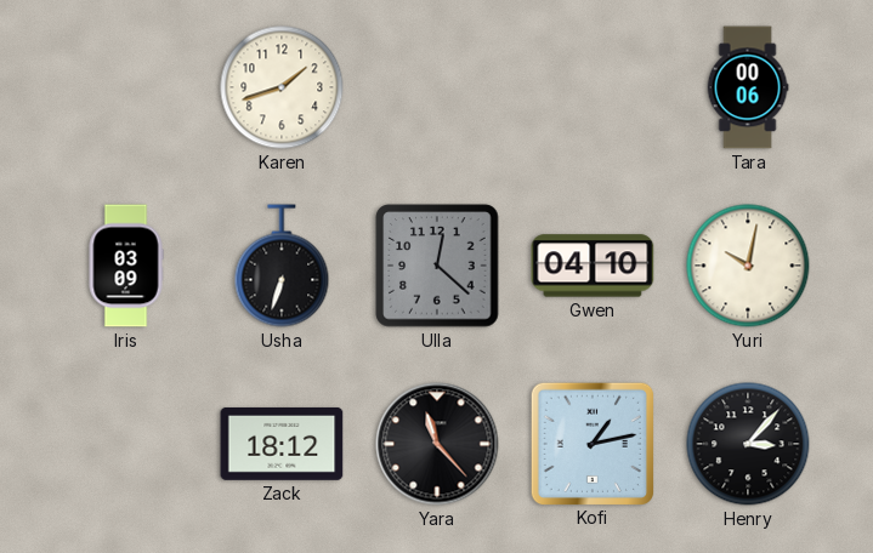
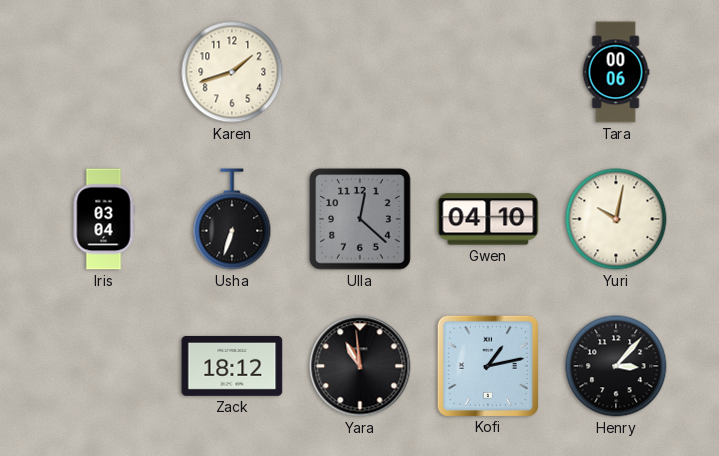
Iris: 03:09 -> 03:04 (104, 219)
Yara: 11:23 -> 10:59 (360, 366)
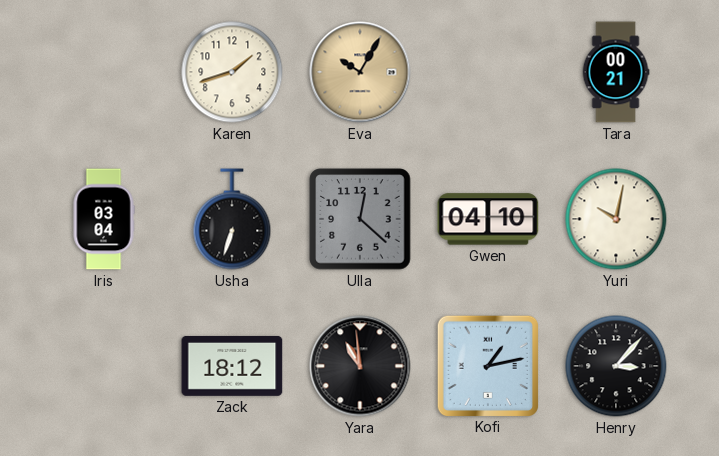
Eva: none -> 10:05 (360, 72)
Tara: 00:06 -> 00:21 (616, 72)
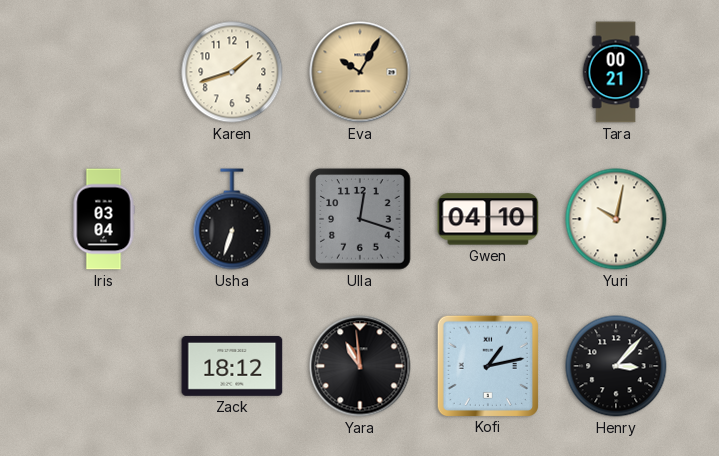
Ulla: 12:22 -> 12:18 (360, 219)
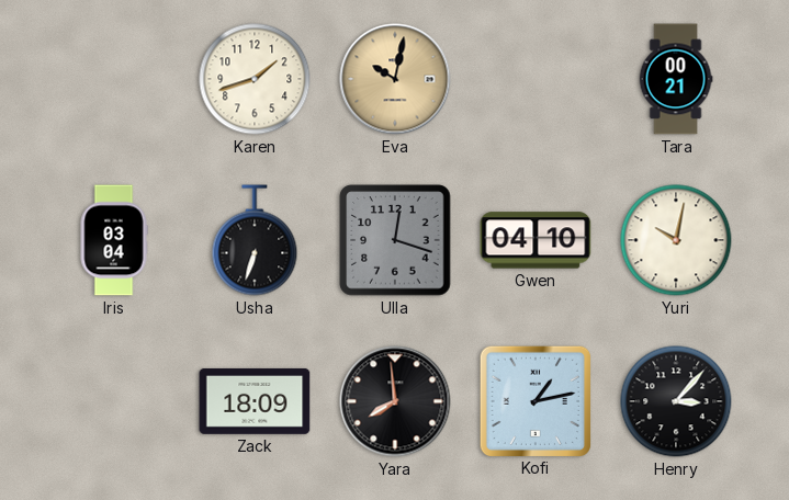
Eva: 10:05 -> 10:02 (395, 79)
Zack: 18:12 -> 18:09 (255, 401)
Yara: 10:59 -> 7:59 (395, 401)
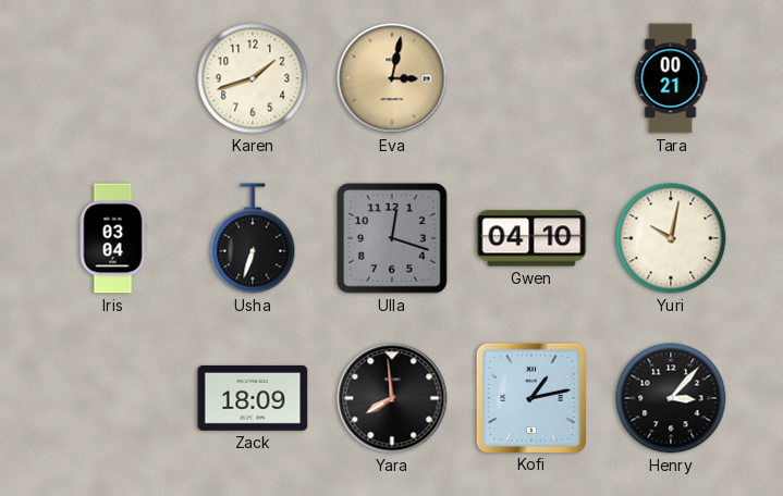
Eva: 10:02 -> 3:02 (392, 78)
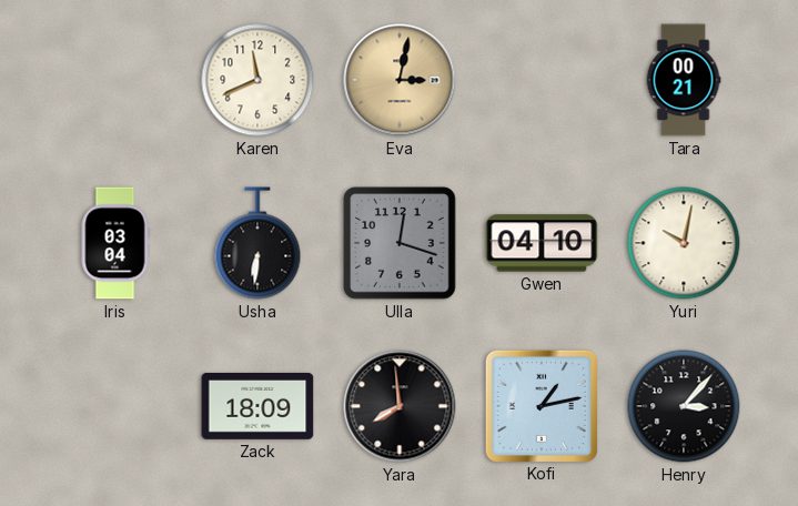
Karen: 1:42 -> 11:41 (257, 80)
Usha: 6:33 -> 6:31 (257, 243)
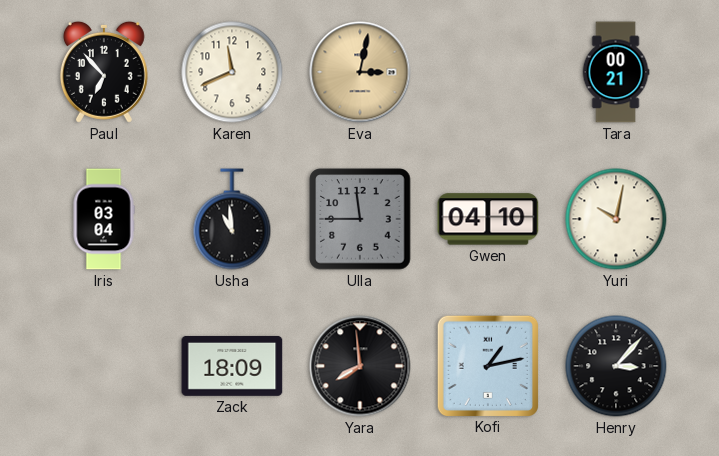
Paul: none -> 6:53 (104, 72)
Usha: 6:31 -> 10:59 (232, 219)
Ulla: 12:18 -> 11:45 (360, 219)
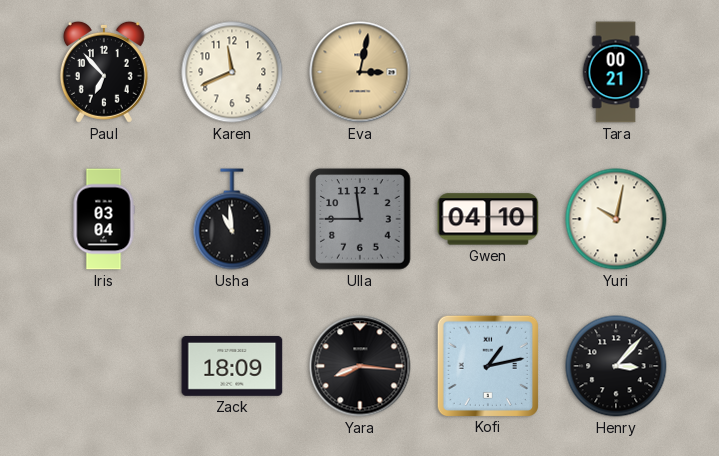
Yara: 7:59 -> 8:16 (360, 366)
